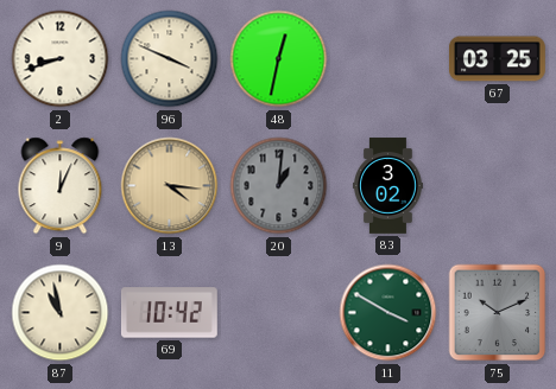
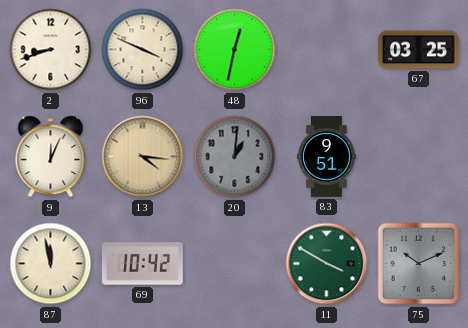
83: 3:02 -> 9:51 (327, 157)
87: 10:58 -> 11:58 (51, 264)
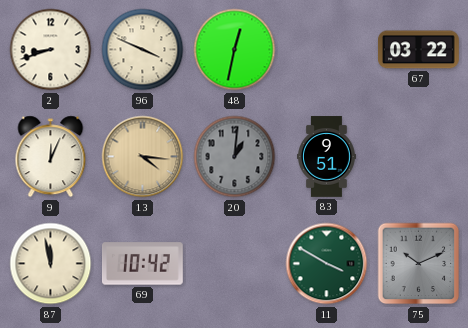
67: 03:25 -> 03:22 (419, 50)
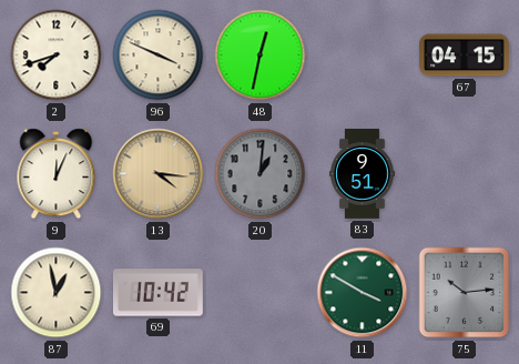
2: 8:42 -> 7:42 (57, 55)
67: 03:22 -> 04:15 (465, 55)
87: 11:58 -> 12:58 (57, 293)
75: 10:11 -> 10:14 (465, 293)
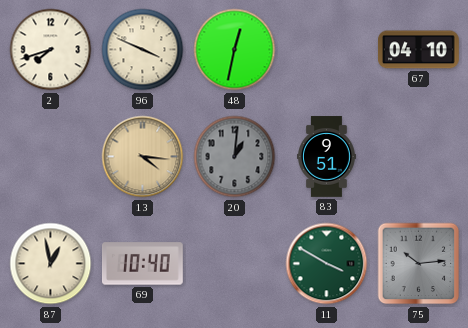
67: 04:15 -> 04:10 (419, 50)
9: 12:04 -> none (57, 174)
69: 10:42 -> 10:40 (142, 264)
